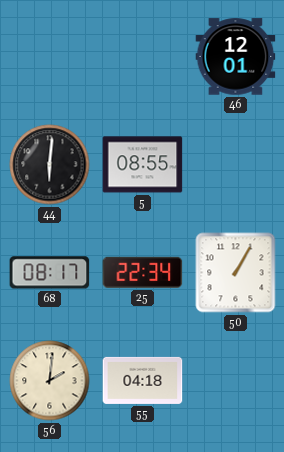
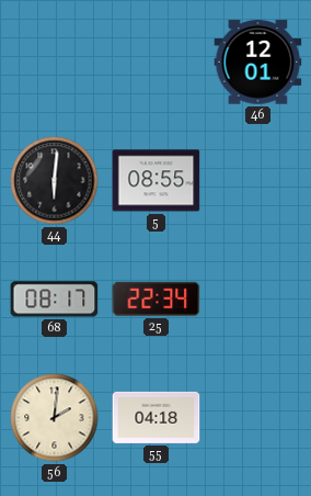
50: 1:05 -> none (236, 273)
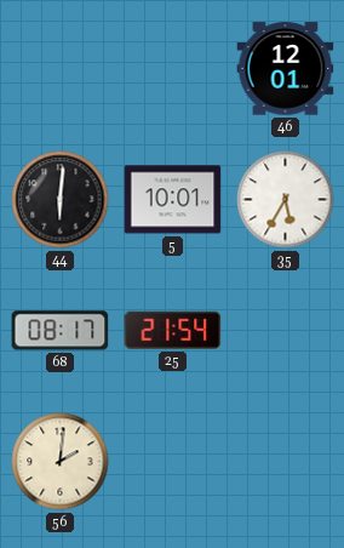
5: 08:55 -> 10:01 (173, 200)
35: none -> 5:35 (286, 200)
25: 22:34 -> 21:54 (173, 330)
55: 04:18 -> none (157, 417)
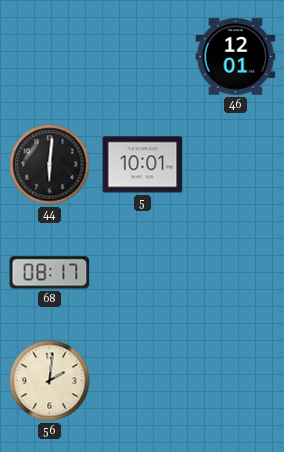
35: 5:35 -> none (286, 200)
25: 21:54 -> none (173, 330)
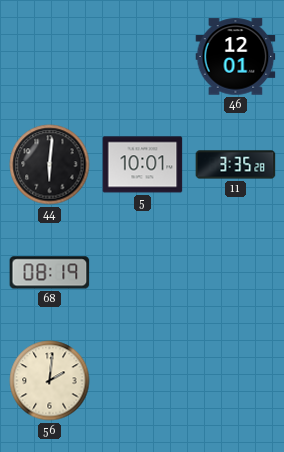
11: none -> 3:35 (236, 165)
68: 08:17 -> 08:19 (50, 273)
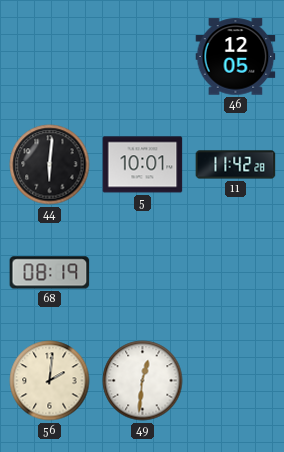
46: 12:01 -> 12:05 (236, 57)
11: 3:35 -> 11:42 (236, 165)
49: none -> 12:31 (143, 381)
